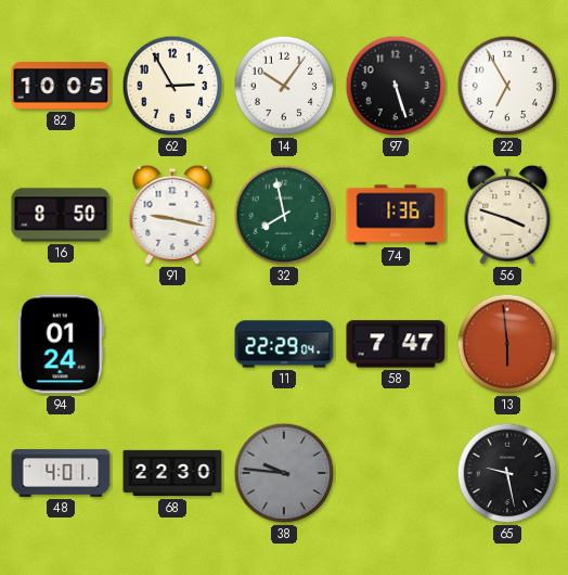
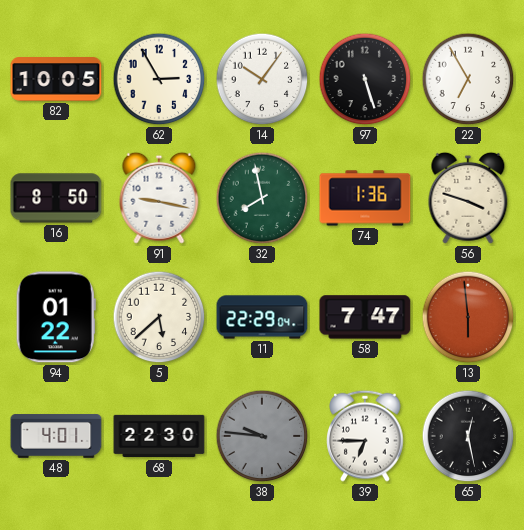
94: 01:24 -> 01:22 (56, 317)
5: none -> 5:38 (159, 317)
39: none -> 6:45 (365, 436)
65: 9:28 -> 12:28 (468, 436)
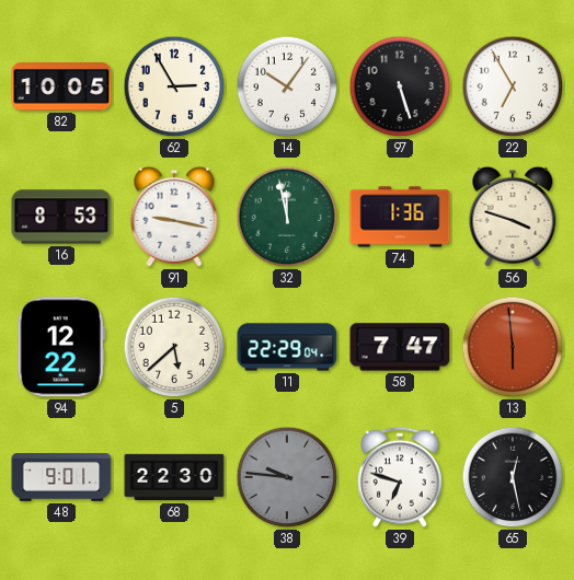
16: 8:50 -> 8:53 (61, 217)
32: 7:58 -> 11:58 (287, 217)
94: 01:22 -> 12:22 (61, 347)
48: 4:01 -> 9:01 (61, 477)
39: 6:45 -> 6:48 (400, 477)
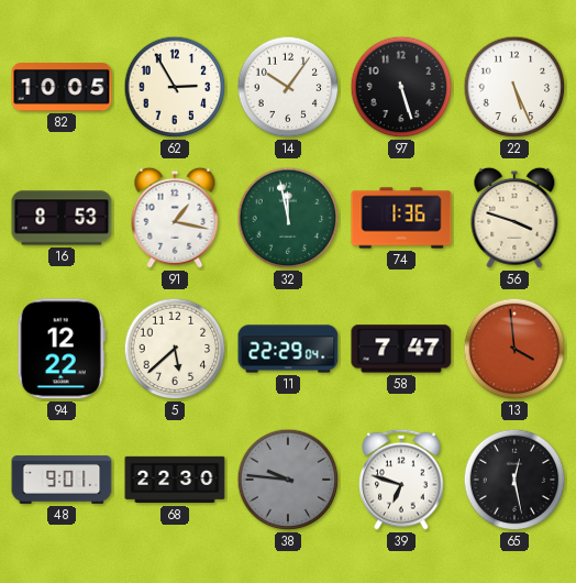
22: 6:55 -> 5:26 (514, 87)
91: 9:17 -> 1:17 (175, 218)
13: 5:59 -> 3:59 (514, 349)
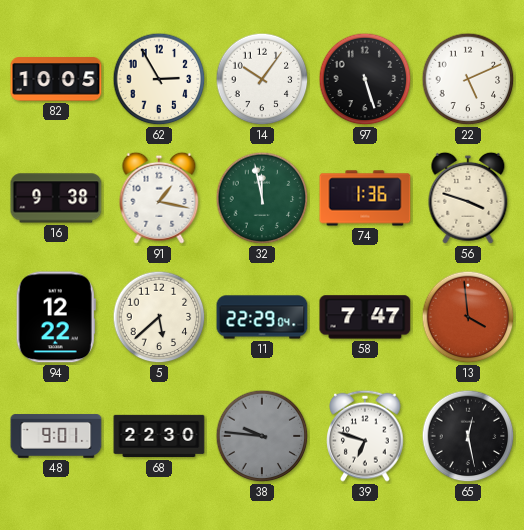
22: 5:26 -> 5:11 (468, 79)
16: 8:53 -> 9:38 (56, 198)
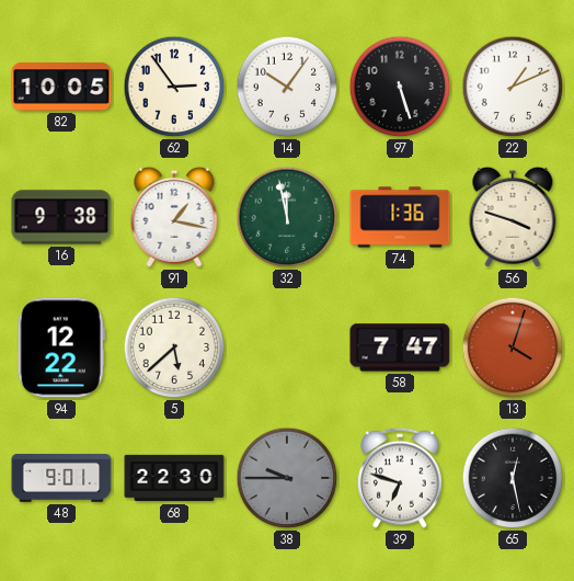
62: 2:55 -> 2:54 (174, 87)
22: 5:11 -> 1:11 (513, 87)
11: 22:29 -> none (262, 317)
13: 3:59 -> 4:03 (513, 348)
38: 9:46 -> 9:45 (287, 478)
